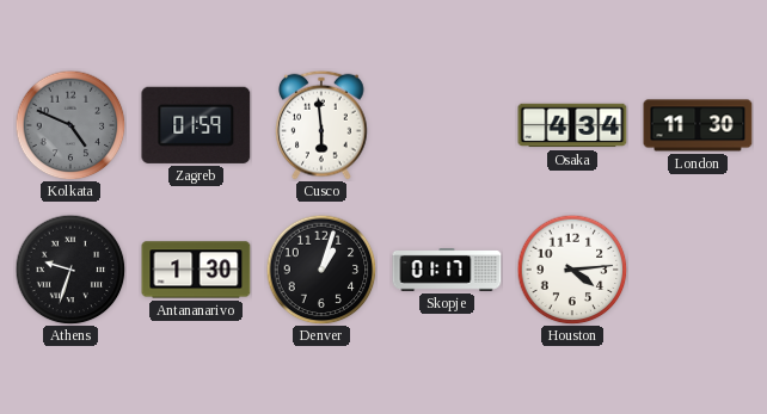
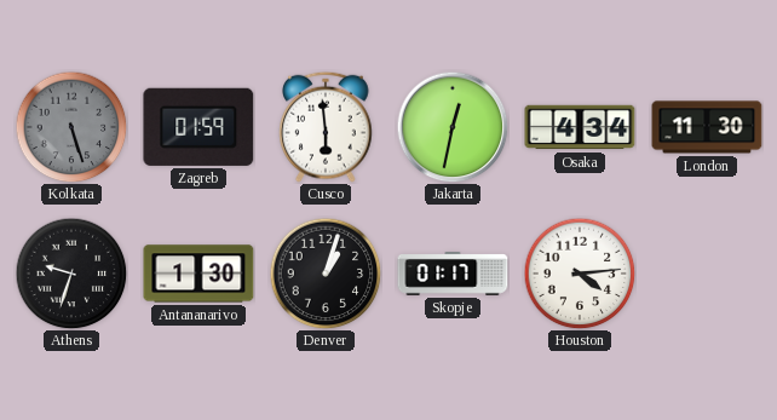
Kolkata: 4:49 -> 5:27 (71, 127)
Jakarta: none -> 12:32 (453, 127)
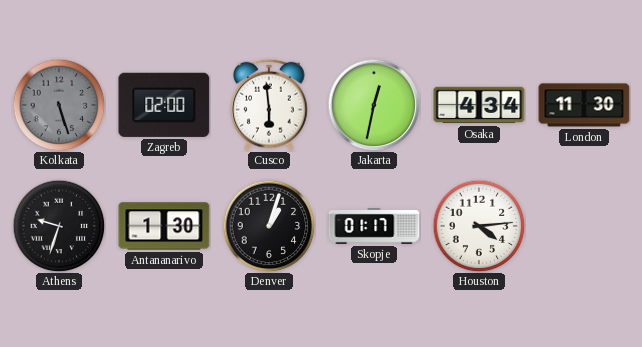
Zagreb: 01:59 -> 02:00 (164, 105)
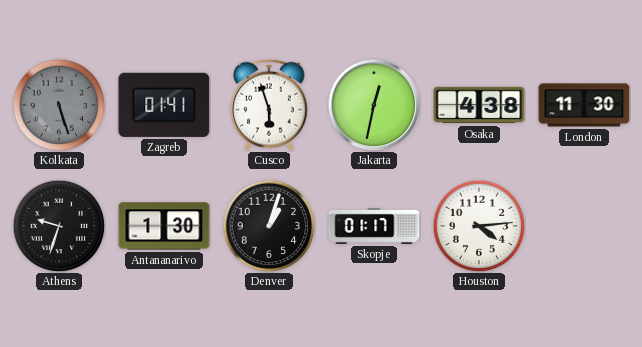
Zagreb: 02:00 -> 01:41 (164, 105)
Cusco: 5:59 -> 5:57 (269, 105)
Osaka: 4:34 -> 4:38 (479, 105)
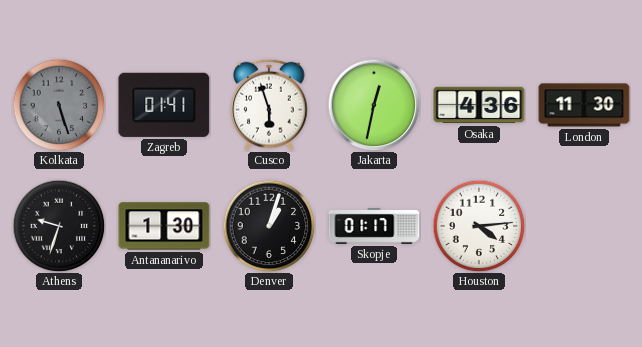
Osaka: 4:38 -> 4:36 (479, 105)
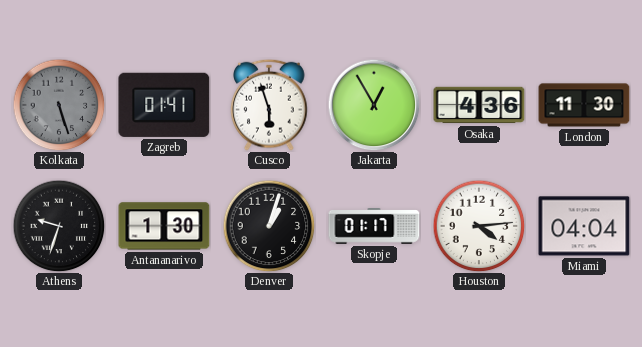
Jakarta: 12:32 -> 12:55 (374, 105)
Miami: none -> 04:04 (584, 226)
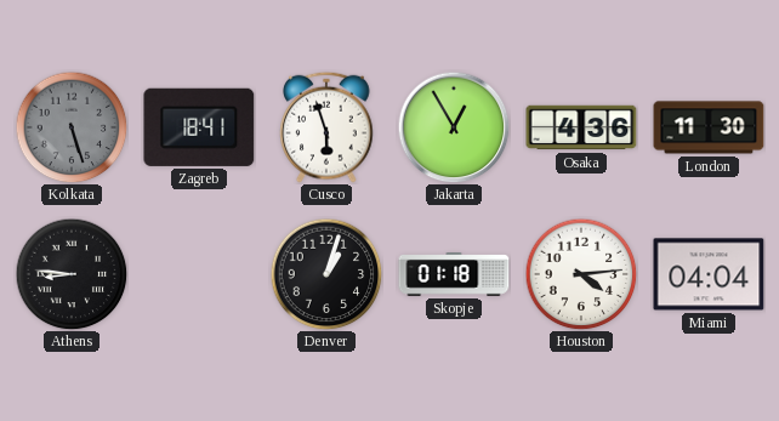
Zagreb: 01:41 -> 18:41 (199, 127)
Athens: 9:33 -> 8:46 (72, 274)
Antananarivo: 1:30 -> none (164, 226)
Skopje: 01:17 -> 01:18 (454, 274)
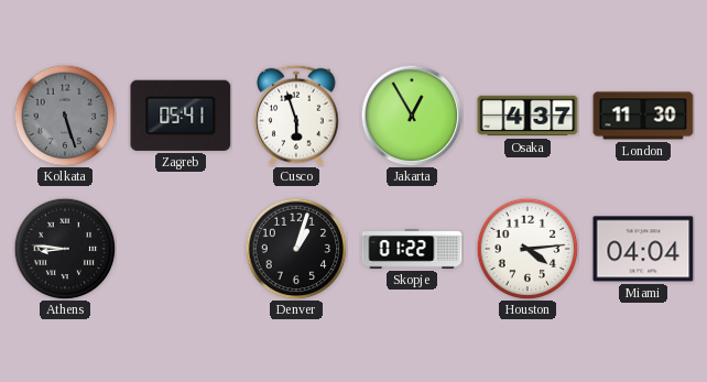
Zagreb: 18:41 -> 05:41 (181, 116)
Osaka: 4:36 -> 4:37 (527, 116)
Skopje: 01:18 -> 01:22 (412, 249)
